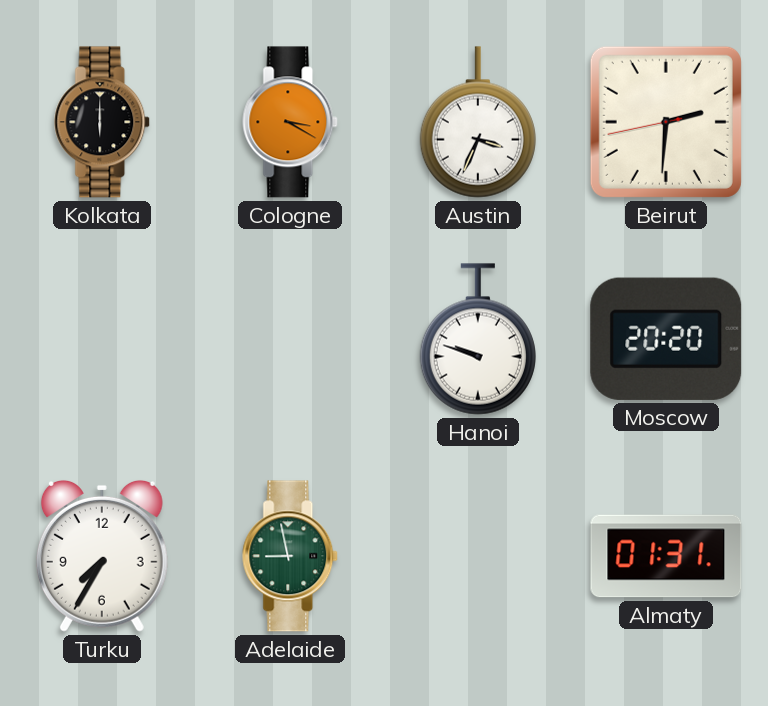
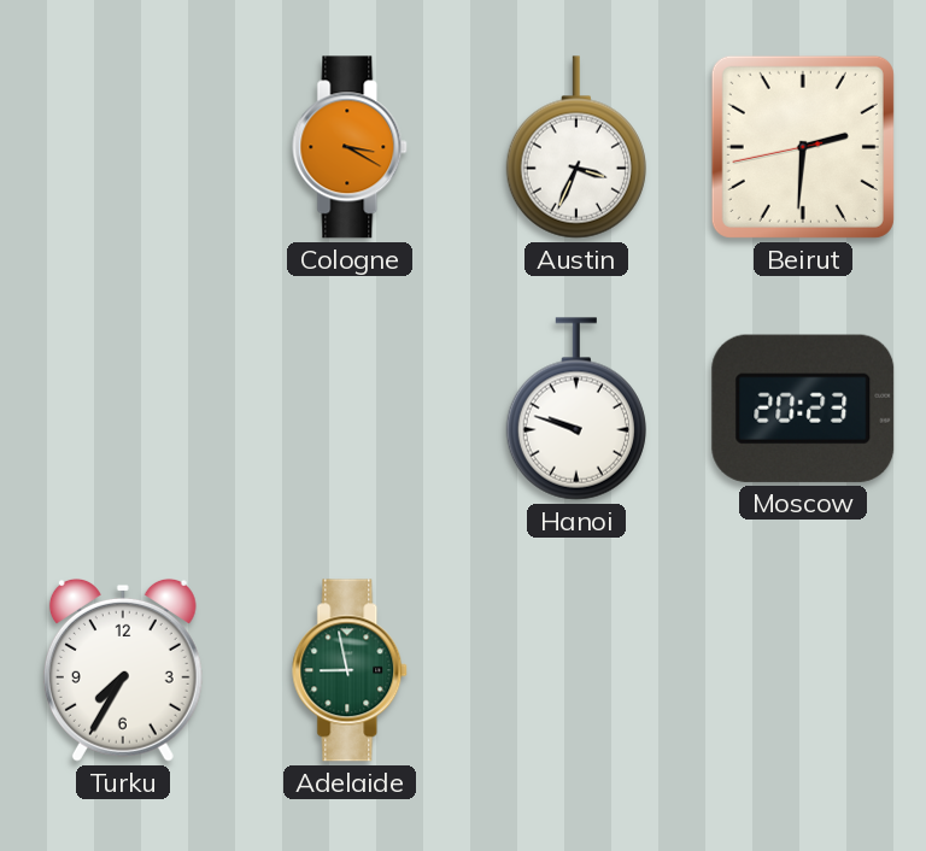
Kolkata: 6:00 -> none (103, 122)
Moscow: 20:20 -> 20:23 (803, 409)
Almaty: 01:31 -> none (666, 556)
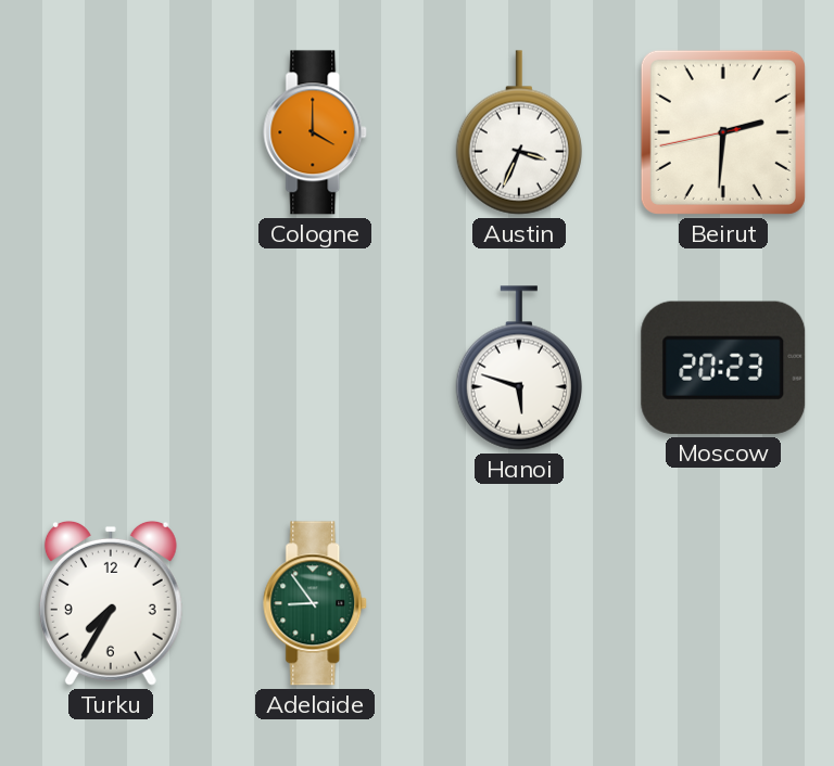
Cologne: 3:20 -> 4:00 (316, 132)
Hanoi: 9:48 -> 5:48 (519, 368)
Adelaide: 8:58 -> 8:54 (316, 603)
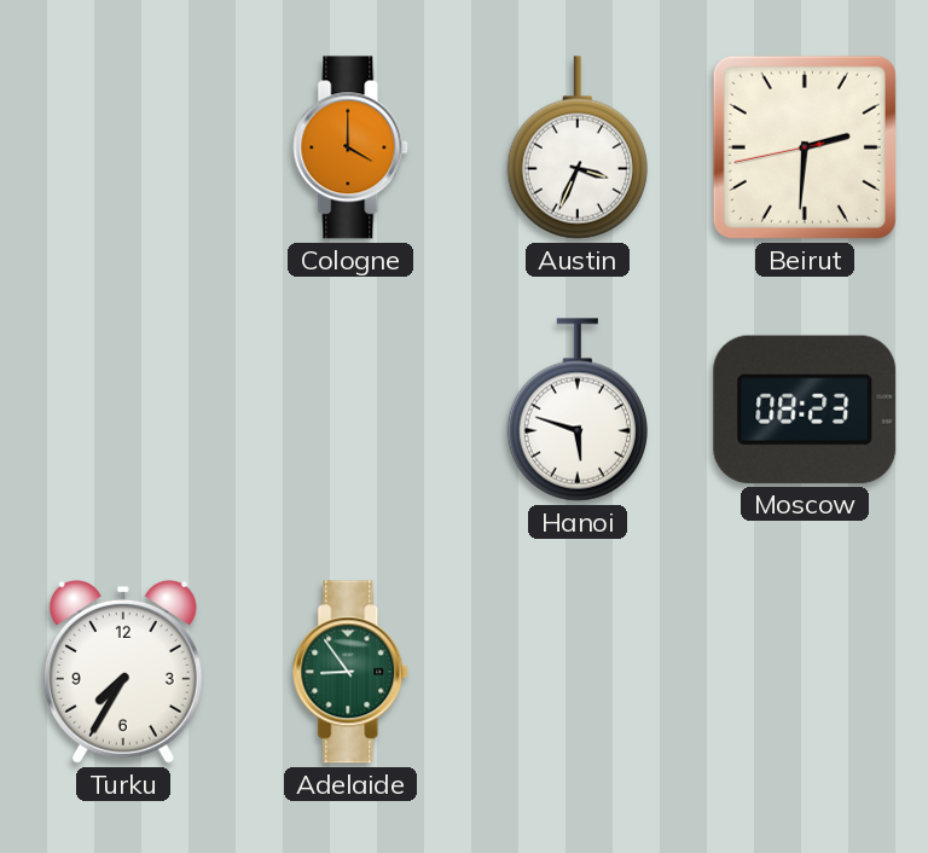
Moscow: 20:23 -> 08:23 (805, 410)
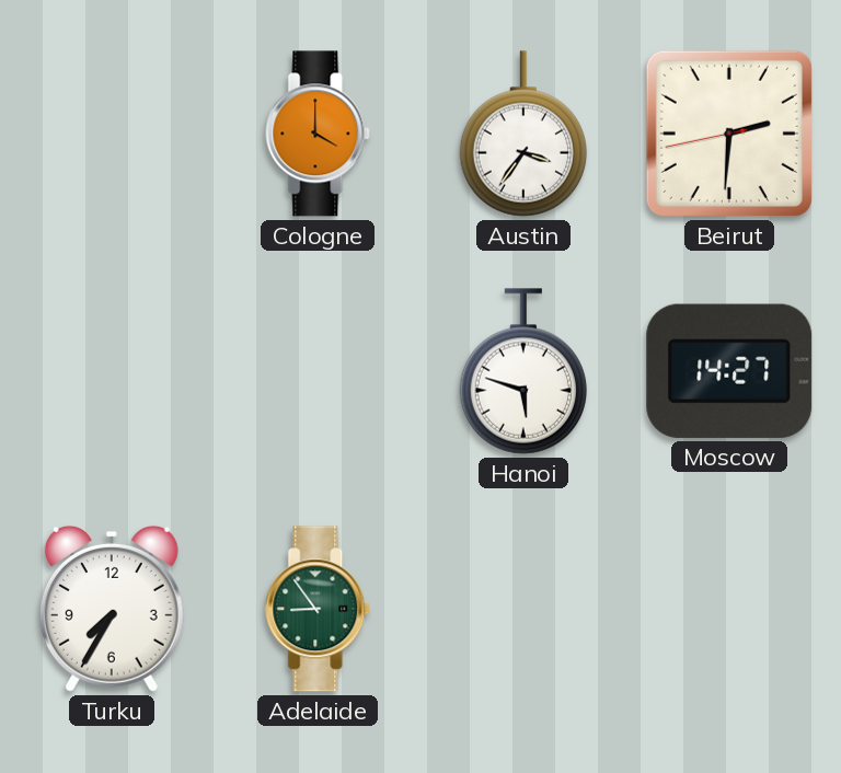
Austin: 3:34 -> 3:36 (523, 134)
Moscow: 08:23 -> 14:27 (729, 371)
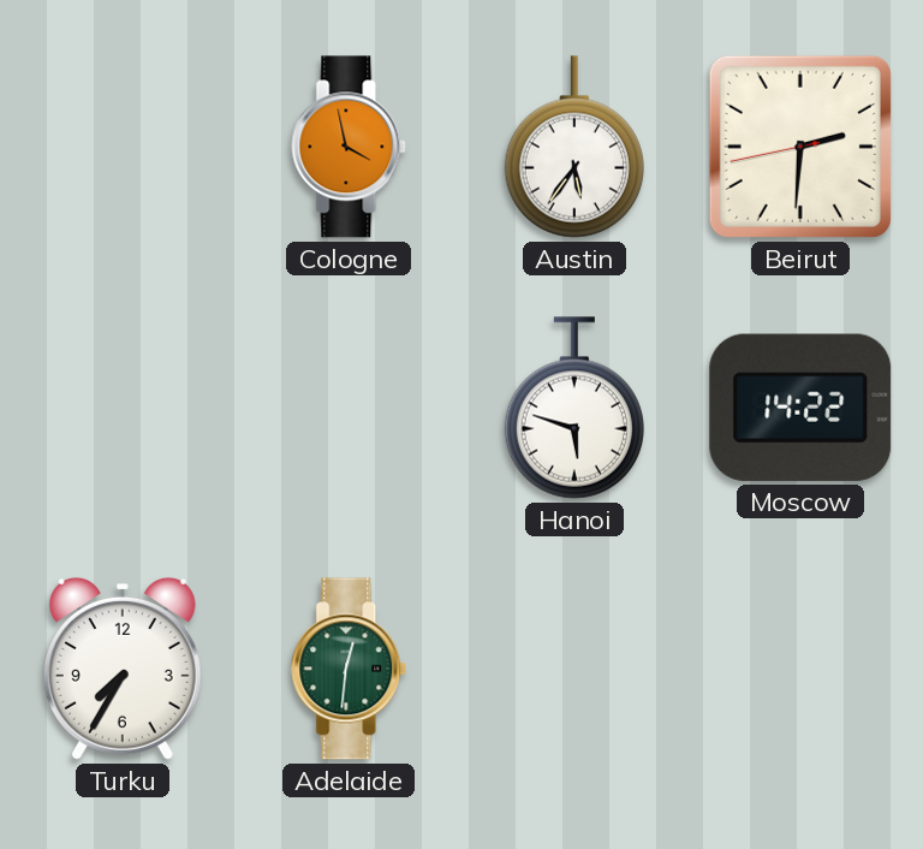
Cologne: 4:00 -> 3:58 (350, 147)
Austin: 3:36 -> 5:36 (574, 147)
Moscow: 14:27 -> 14:22 (800, 408)
Adelaide: 8:54 -> 12:31 (350, 669)
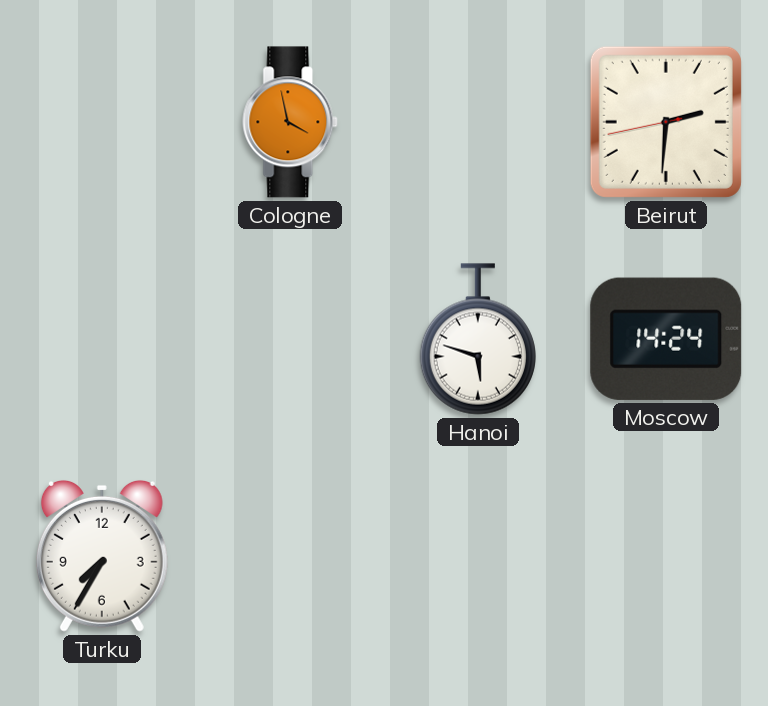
Austin: 5:36 -> none (574, 147)
Moscow: 14:22 -> 14:24 (666, 339)
Adelaide: 12:31 -> none (350, 669)
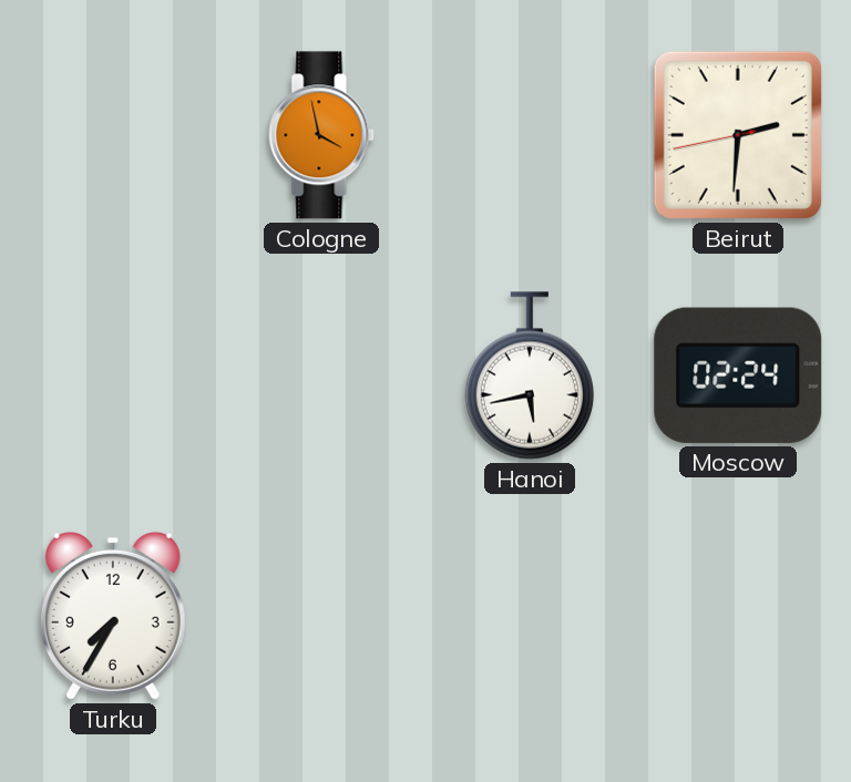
Hanoi: 5:48 -> 5:43 (530, 375)
Moscow: 14:24 -> 02:24 (738, 375)
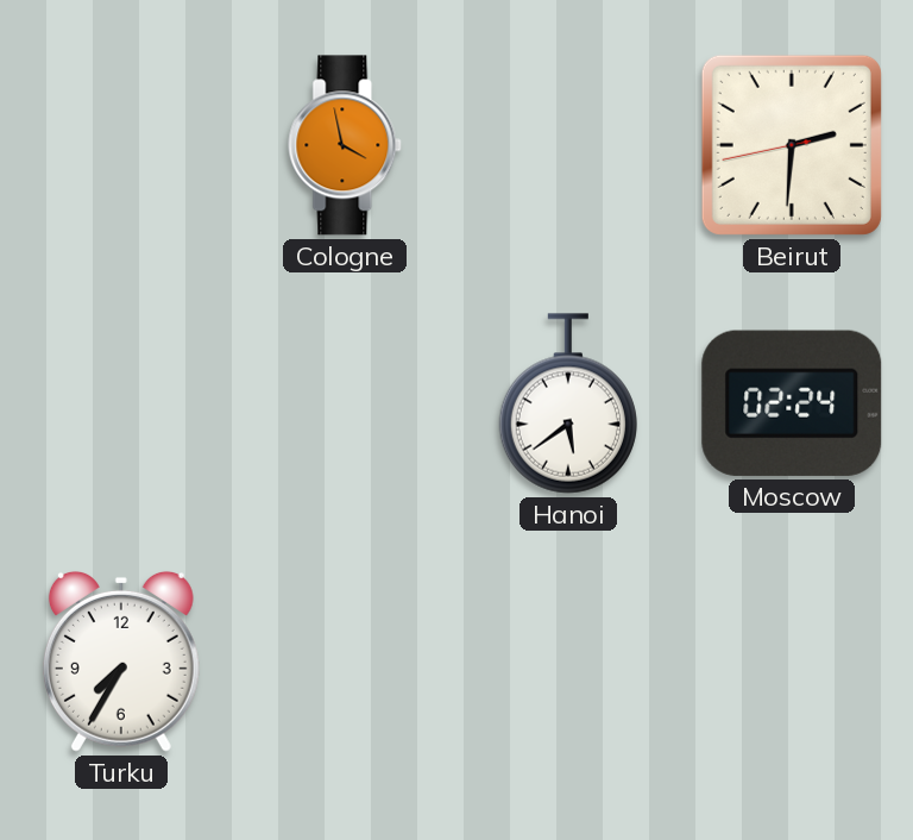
Hanoi: 5:43 -> 5:39 (568, 403)
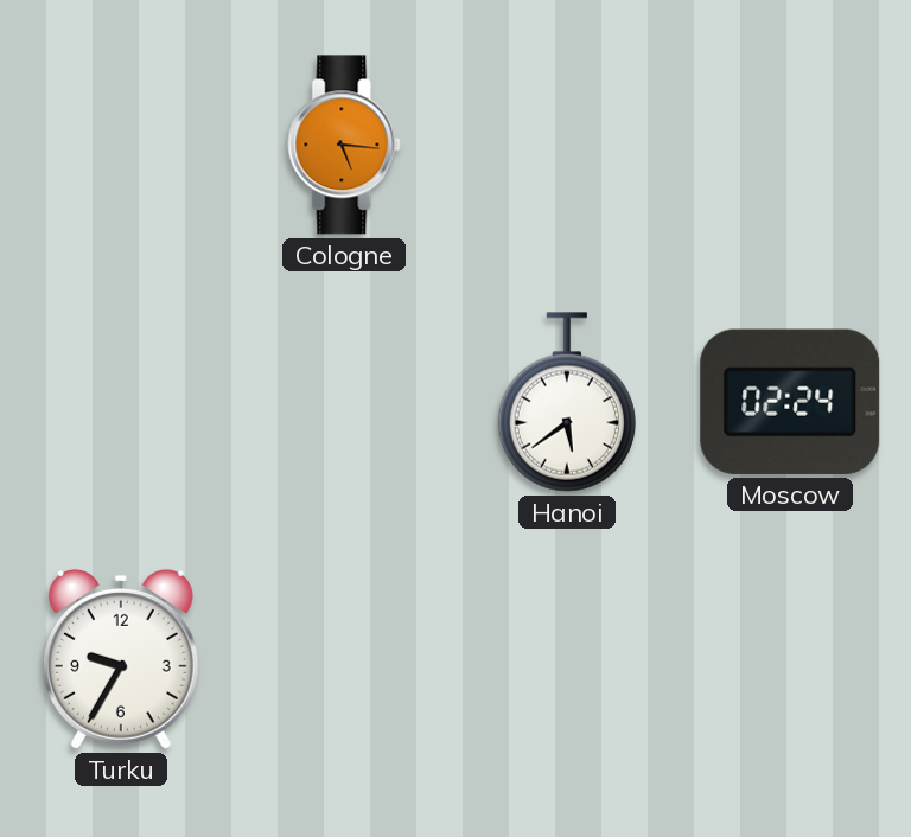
Cologne: 3:58 -> 5:16 (345, 145)
Beirut: 2:30 -> none (792, 145)
Turku: 7:35 -> 9:35 (121, 659)
